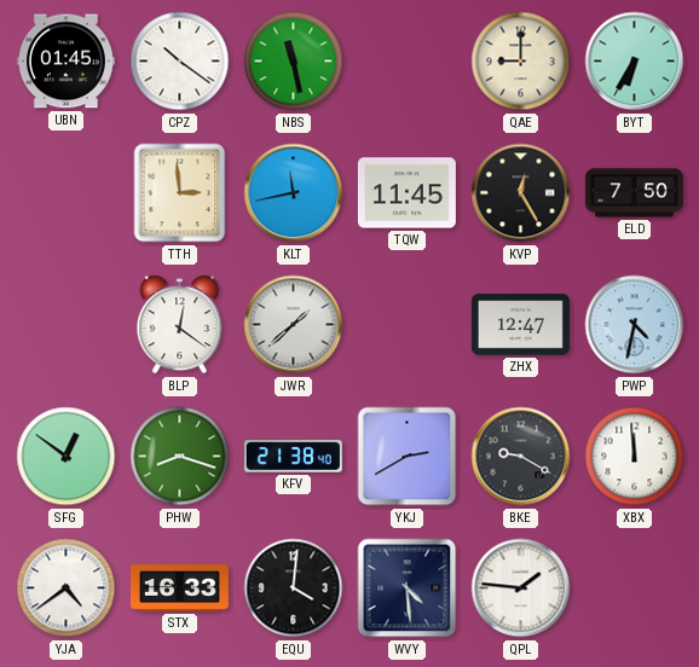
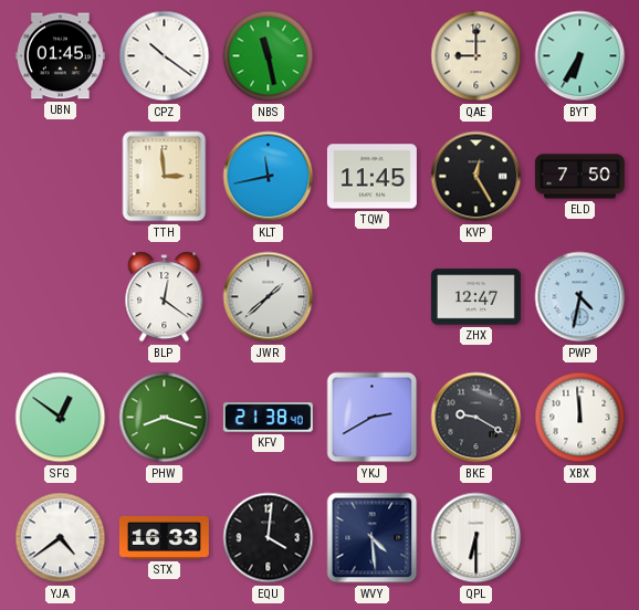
QPL: 1:46 -> 6:30 (476, 538)
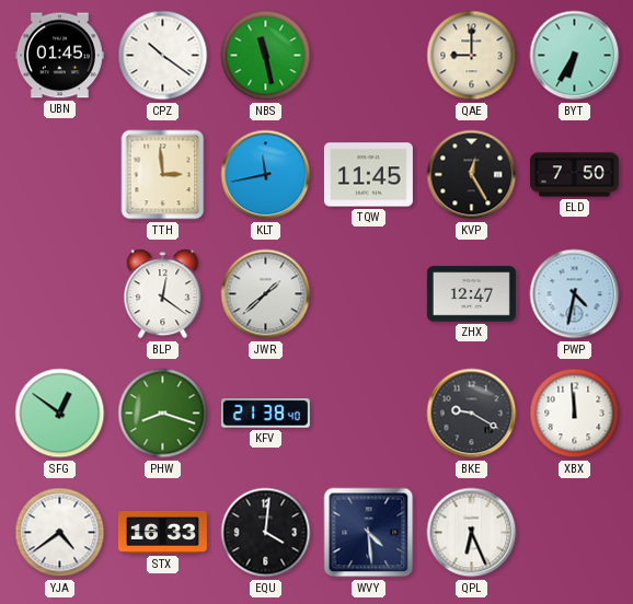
YKJ: 2:40 -> none (373, 418)
QPL: 6:30 -> 6:26 (472, 533)
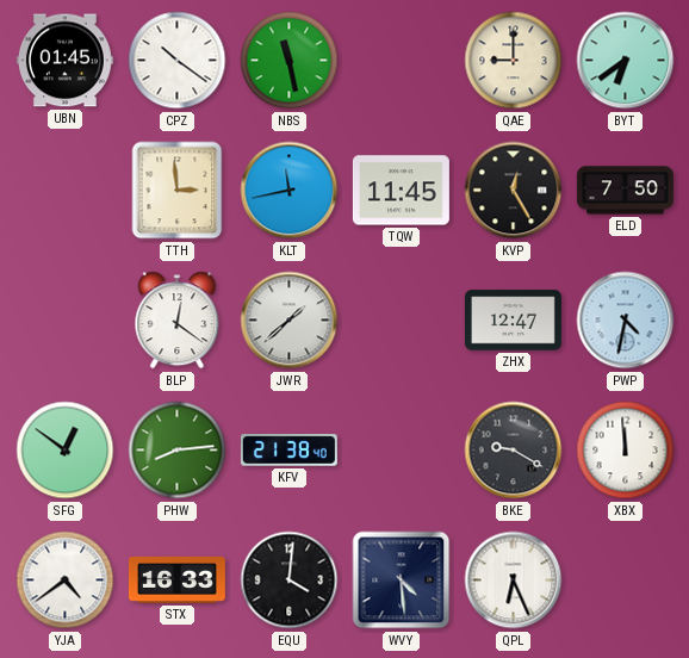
BYT: 6:35 -> 6:39 (626, 61)
PHW: 8:18 -> 8:14 (178, 451)
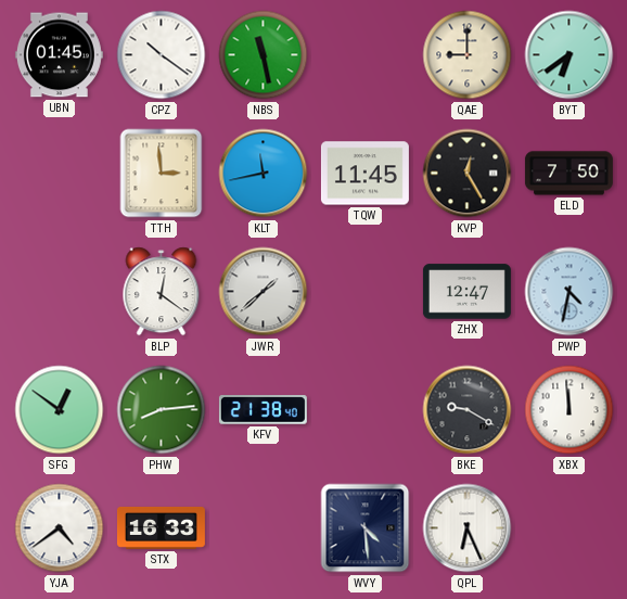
EQU: 4:01 -> none (290, 581)
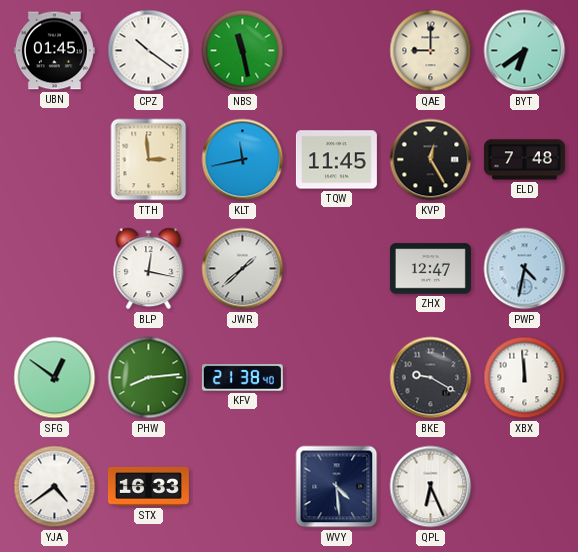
ELD: 7:50 -> 7:48 (524, 160)
BLP: 12:21 -> 12:17 (149, 269)
